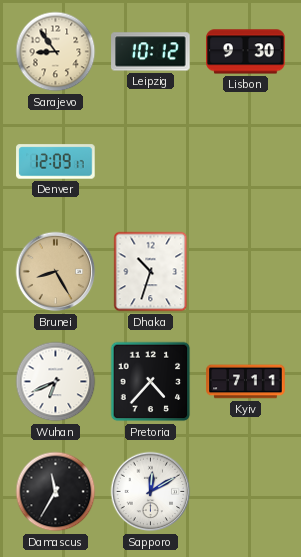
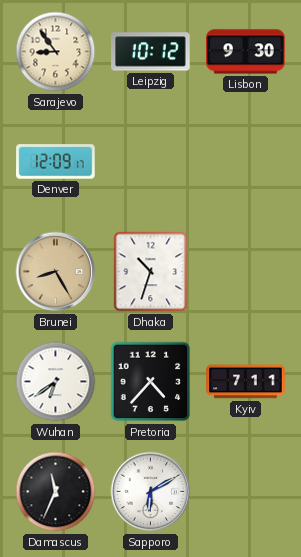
Wuhan: 6:41 -> 6:39 (56, 382)
Damascus: 11:35 -> 11:34 (56, 492)
Sapporo: 12:10 -> 6:10 (151, 492)
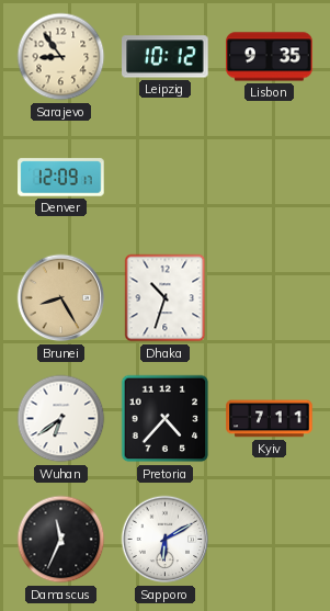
Lisbon: 9:30 -> 9:35 (270, 57)
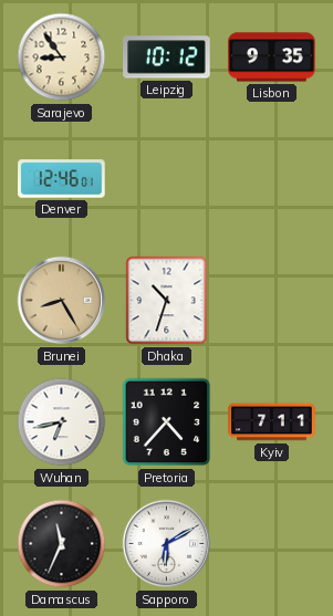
Denver: 12:09 -> 12:46 (62, 179)
Wuhan: 6:39 -> 6:43 (62, 422)
